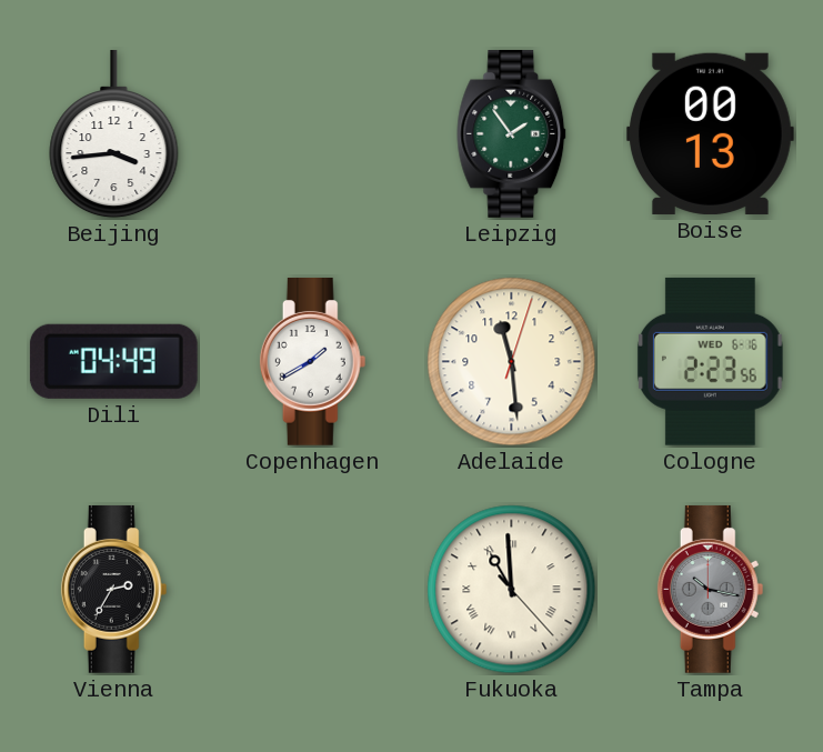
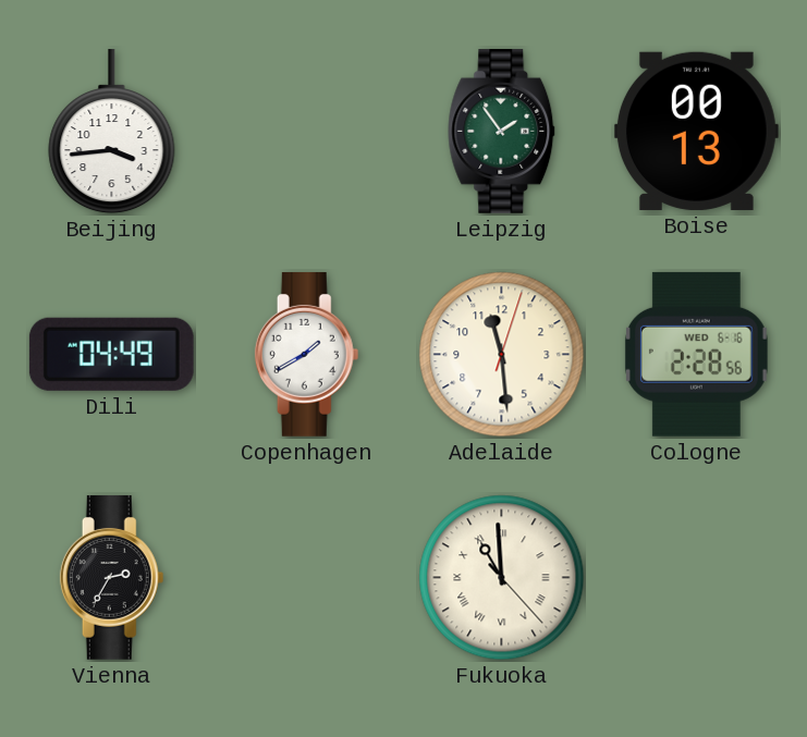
Cologne: 2:23 -> 2:28 (696, 354)
Tampa: 10:17 -> none (711, 589)
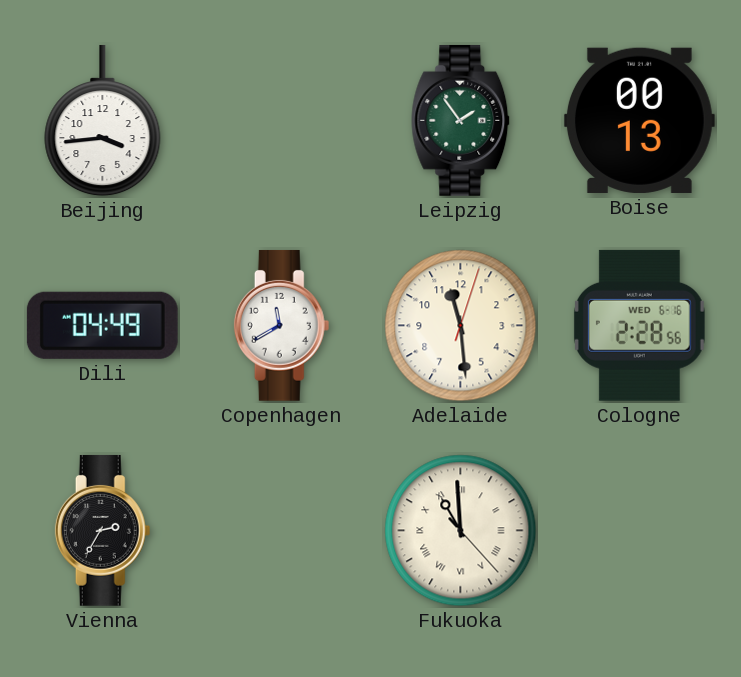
Copenhagen: 1:40 -> 11:40 (282, 325)
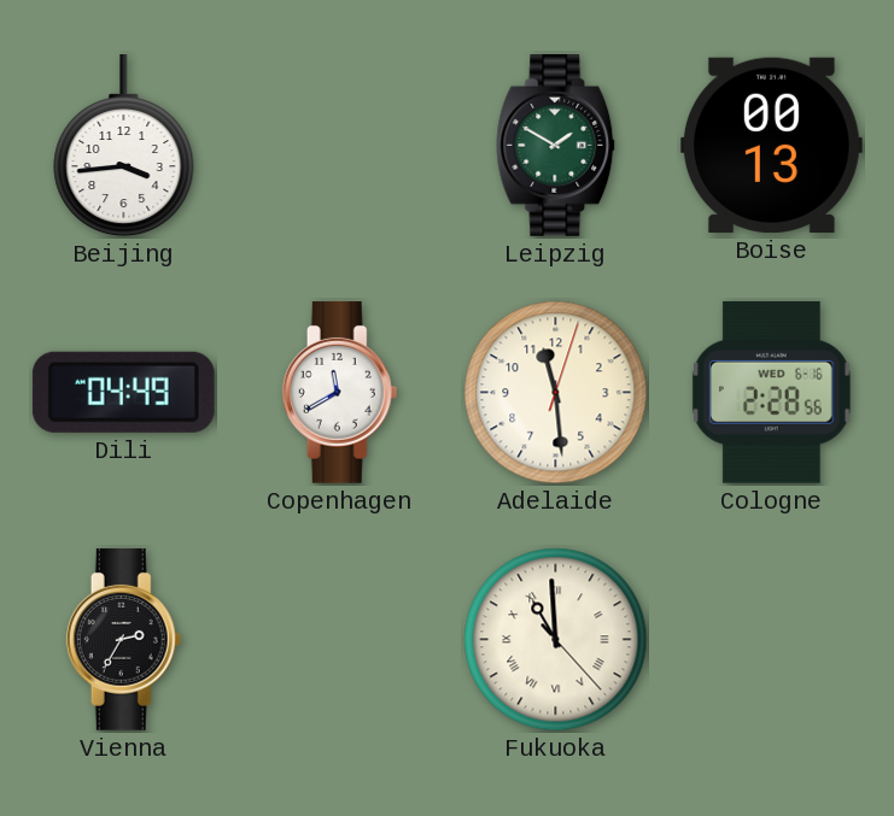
Leipzig: 1:54 -> 1:50 (556, 145)
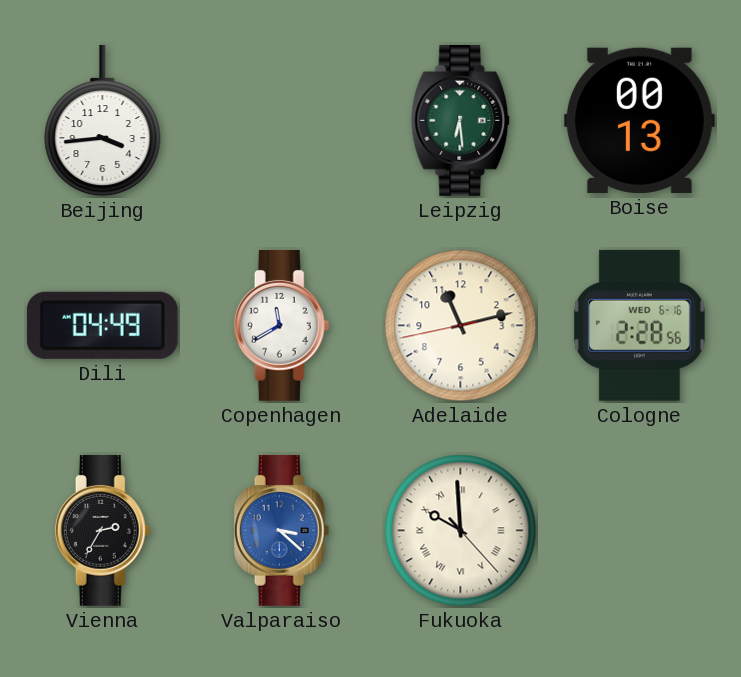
Leipzig: 1:50 -> 6:29 (461, 120)
Adelaide: 11:29 -> 11:12 (461, 326)
Valparaiso: none -> 3:22 (282, 530)
Fukuoka: 10:59 -> 9:59 (461, 531)
